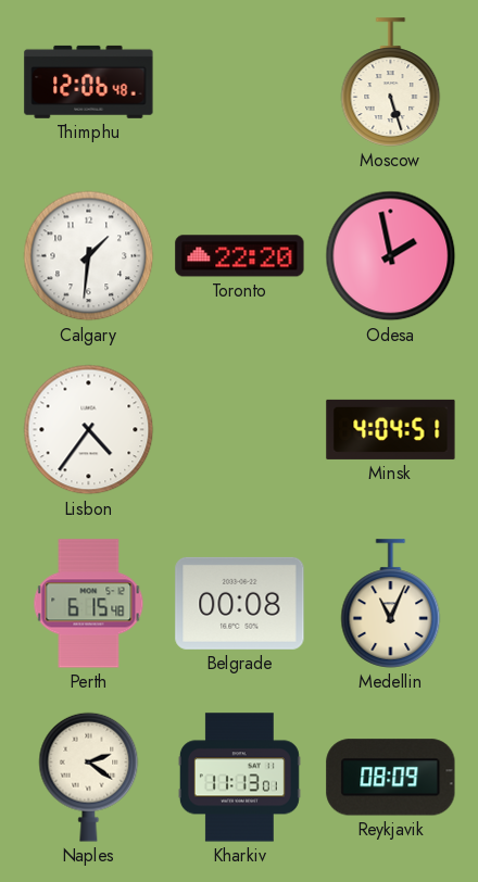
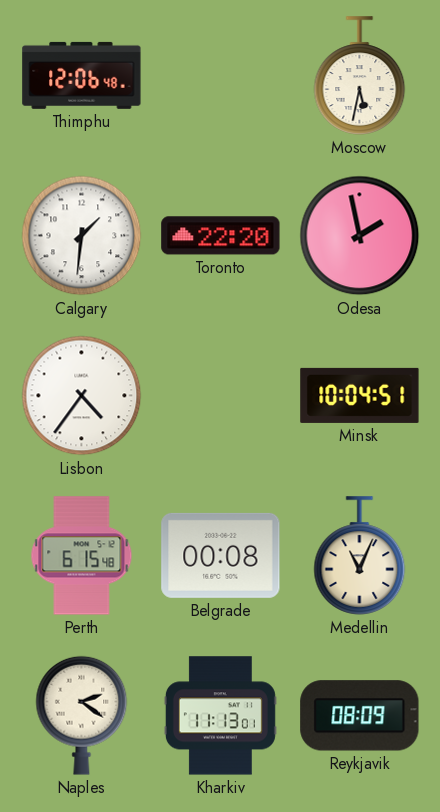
Moscow: 5:27 -> 5:32 (360, 76)
Minsk: 4:04 -> 10:04 (360, 395)
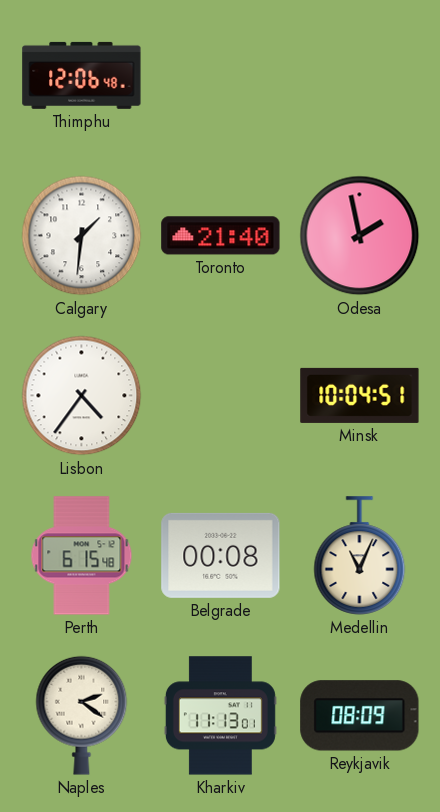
Moscow: 5:32 -> none (360, 76)
Toronto: 22:20 -> 21:40 (221, 236)
